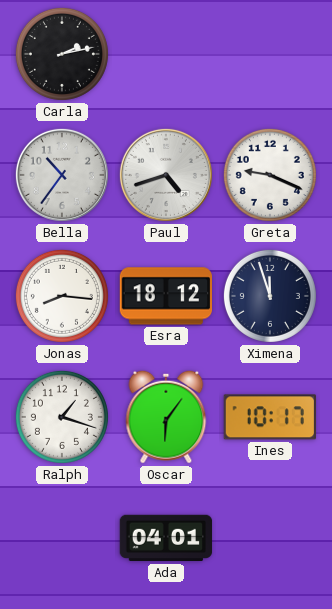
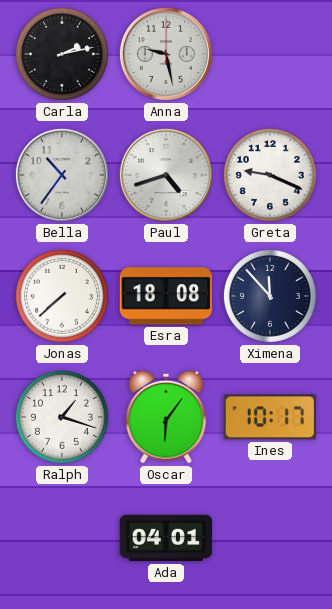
Anna: none -> 9:28 (166, 54)
Jonas: 8:16 -> 7:38 (62, 296)
Esra: 18:12 -> 18:08 (165, 296)
Ximena: 11:57 -> 11:53 (270, 296)
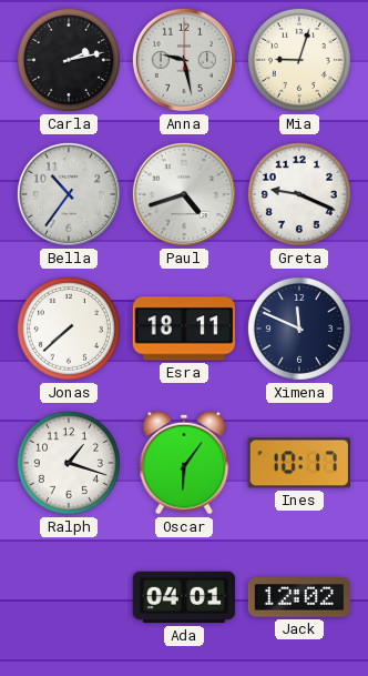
Mia: none -> 9:03 (299, 60)
Esra: 18:08 -> 18:11 (183, 329)
Ximena: 11:53 -> 11:49 (299, 329)
Jack: none -> 12:02 (299, 597)
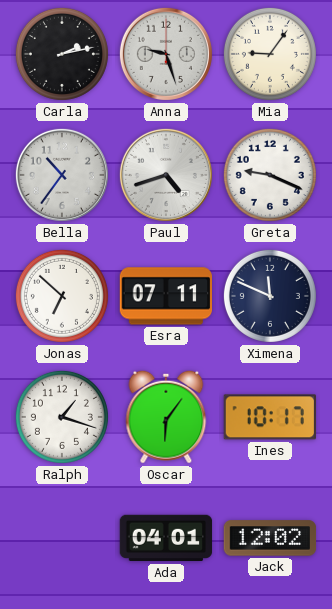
Anna: 9:28 -> 9:27 (166, 54)
Mia: 9:03 -> 9:06 (270, 54)
Jonas: 7:38 -> 6:52 (62, 296)
Esra: 18:11 -> 07:11 (165, 296)
